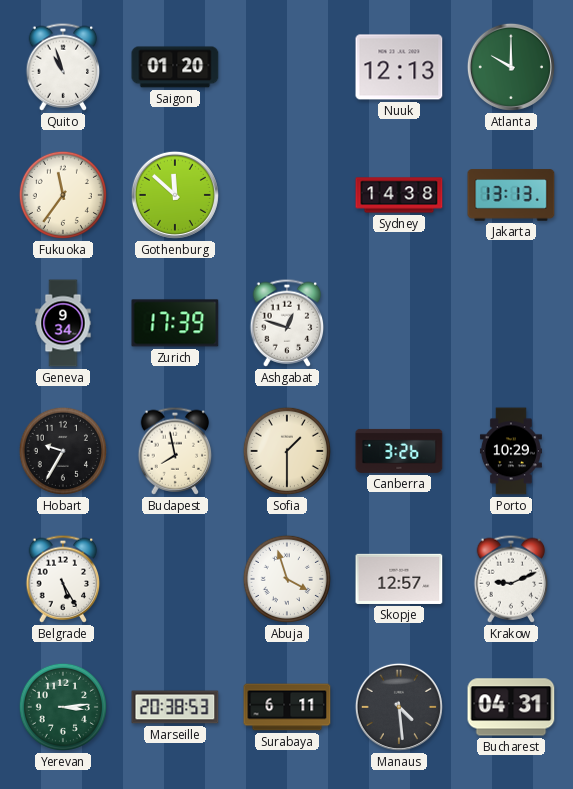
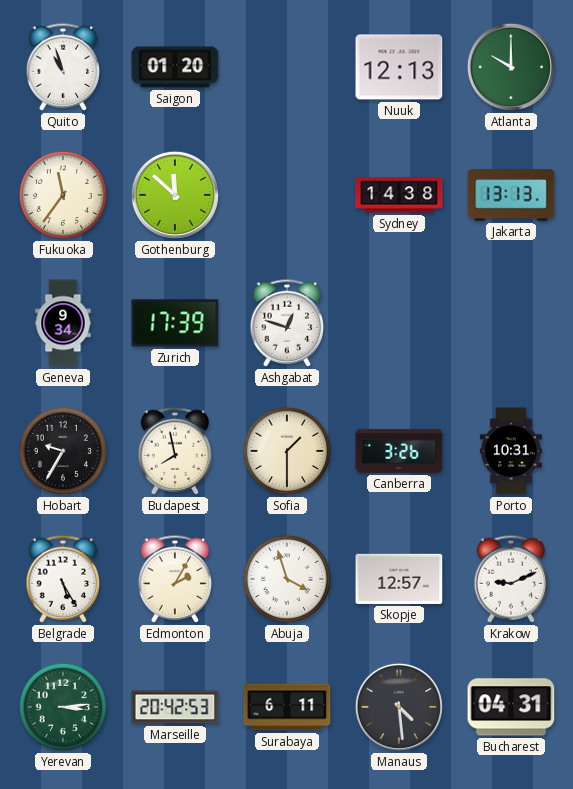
Porto: 10:29 -> 10:31 (511, 451)
Edmonton: none -> 2:05 (175, 579)
Marseille: 20:38 -> 20:42 (175, 707)
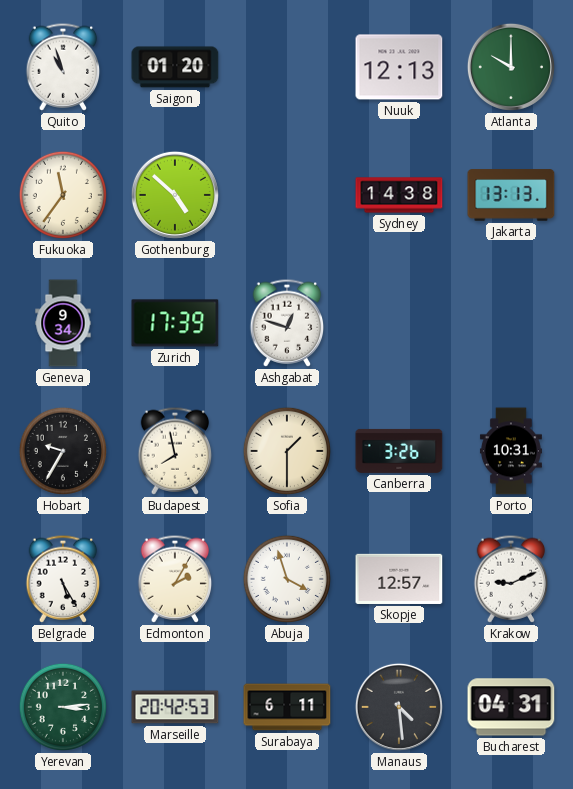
Gothenburg: 11:52 -> 4:52 (175, 195)
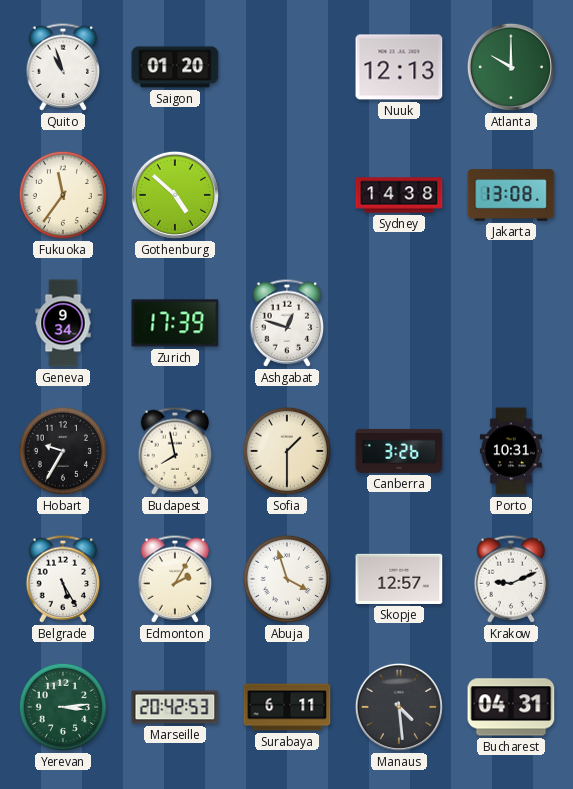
Jakarta: 13:13 -> 13:08 (511, 195)
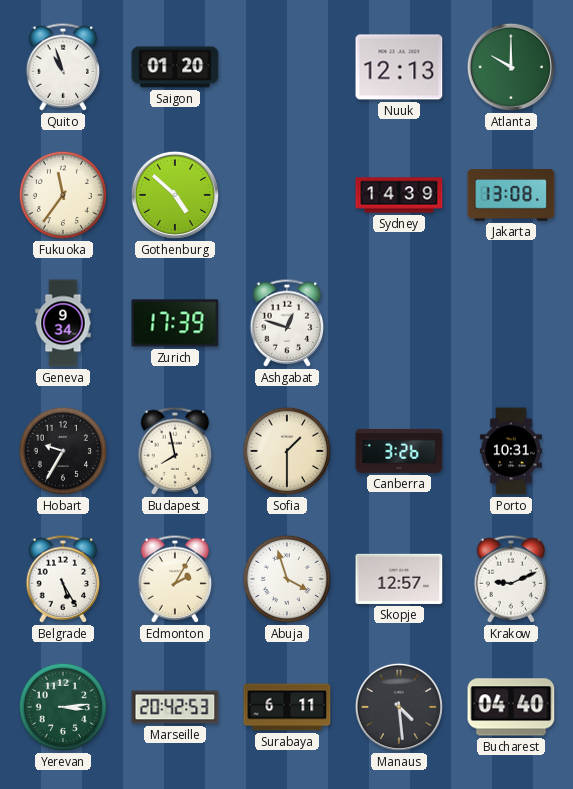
Sydney: 14:38 -> 14:39 (399, 195)
Bucharest: 04:31 -> 04:40 (511, 707)
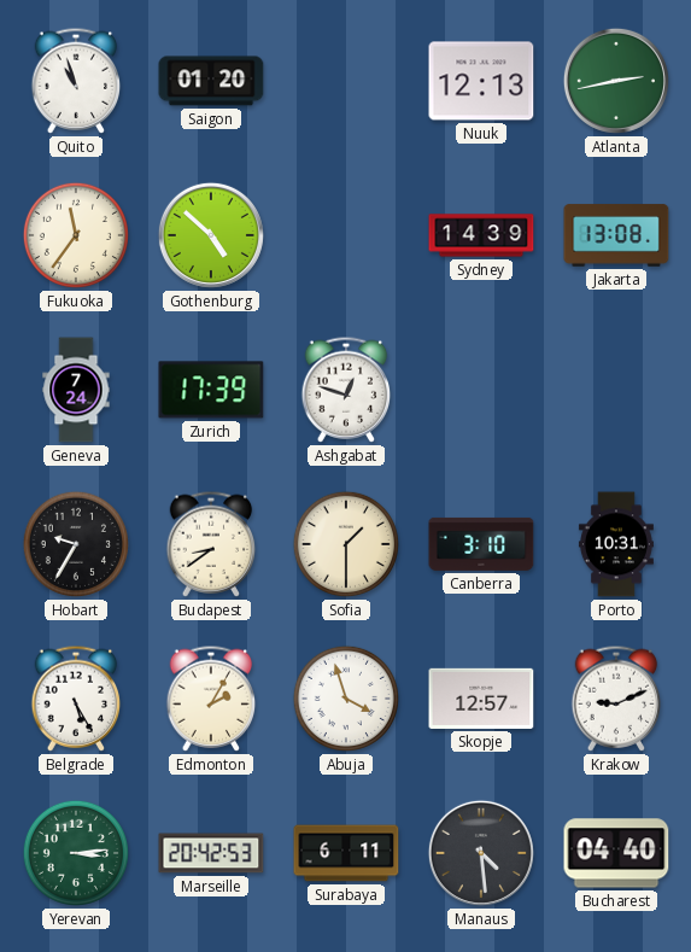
Atlanta: 10:00 -> 2:43 (616, 81)
Geneva: 9:34 -> 7:24 (76, 390)
Budapest: 7:58 -> 8:39 (211, 544)
Canberra: 3:26 -> 3:10 (481, 544)
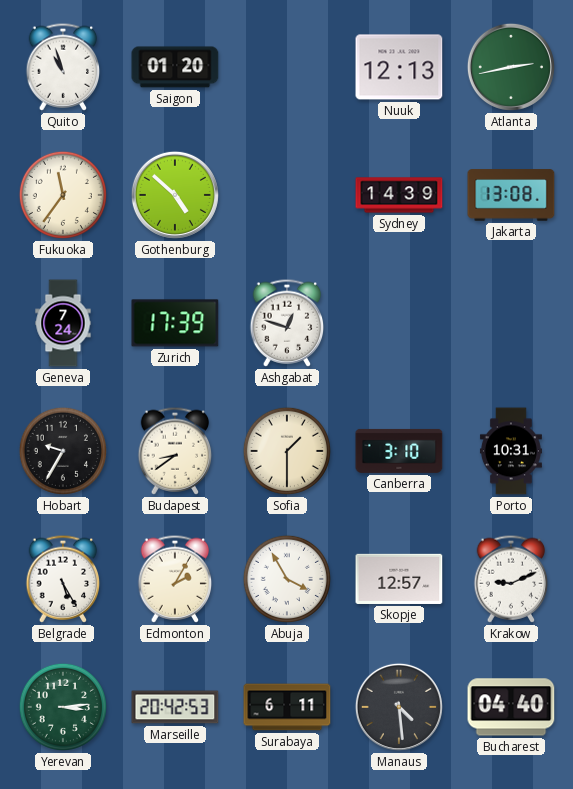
Abuja: 3:57 -> 3:55 (287, 579)
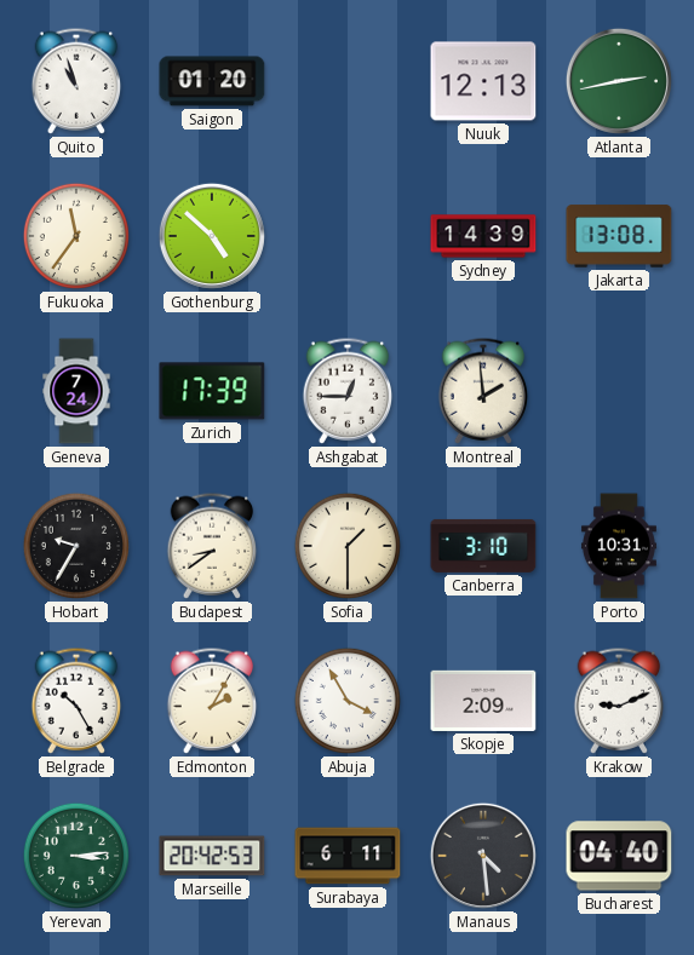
Ashgabat: 12:48 -> 12:45 (348, 391)
Montreal: none -> 1:59 (483, 391)
Belgrade: 5:25 -> 10:25 (76, 701)
Skopje: 12:57 -> 2:09 (483, 701)
